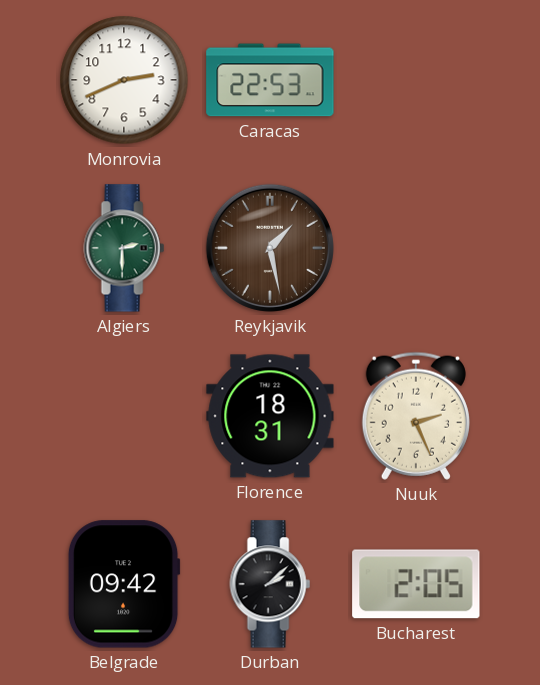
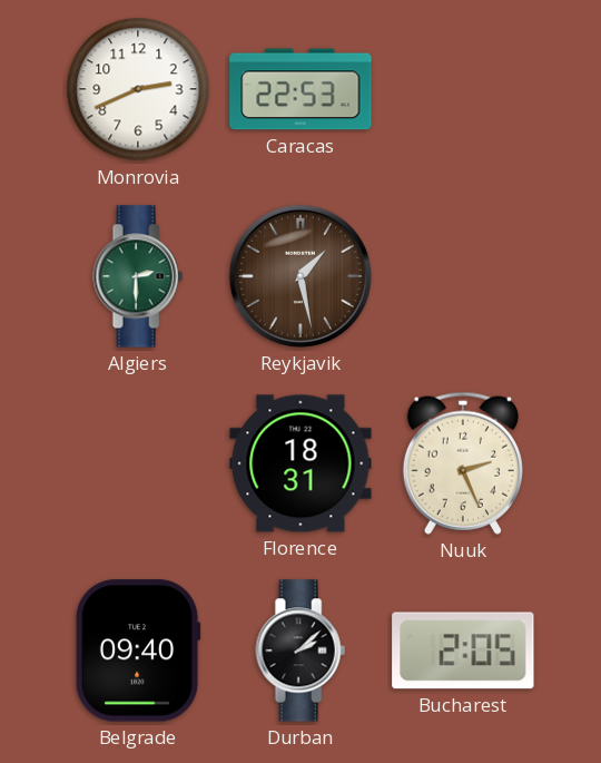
Belgrade: 09:42 -> 09:40 (138, 650)
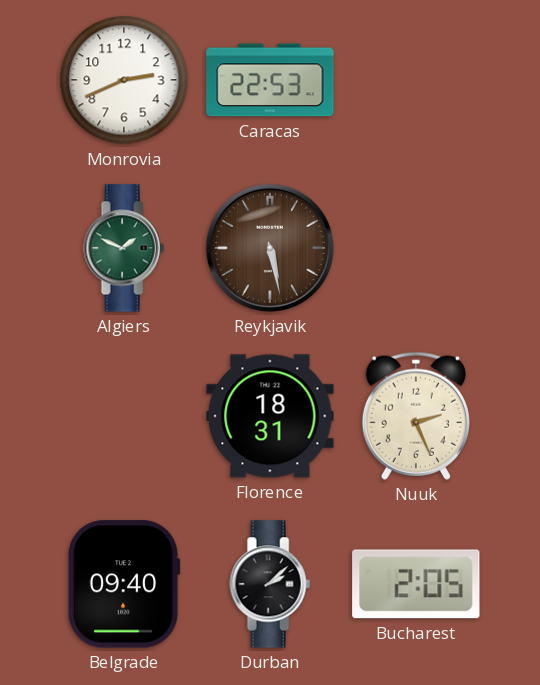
Algiers: 2:30 -> 1:49 (124, 248)
Reykjavik: 1:28 -> 5:28 (270, 248)
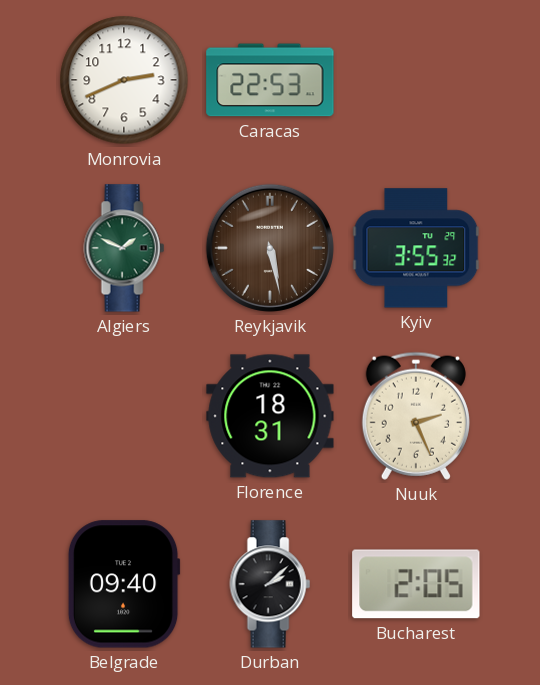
Kyiv: none -> 3:55 (416, 248)
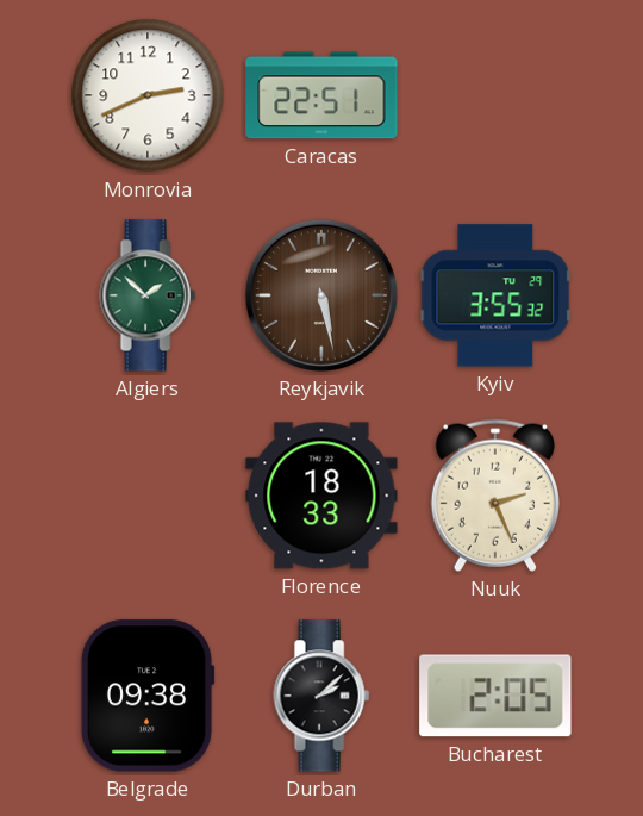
Caracas: 22:53 -> 22:51 (321, 95)
Algiers: 1:49 -> 1:52 (148, 295)
Florence: 18:31 -> 18:33 (321, 496)
Belgrade: 09:40 -> 09:38 (148, 696)
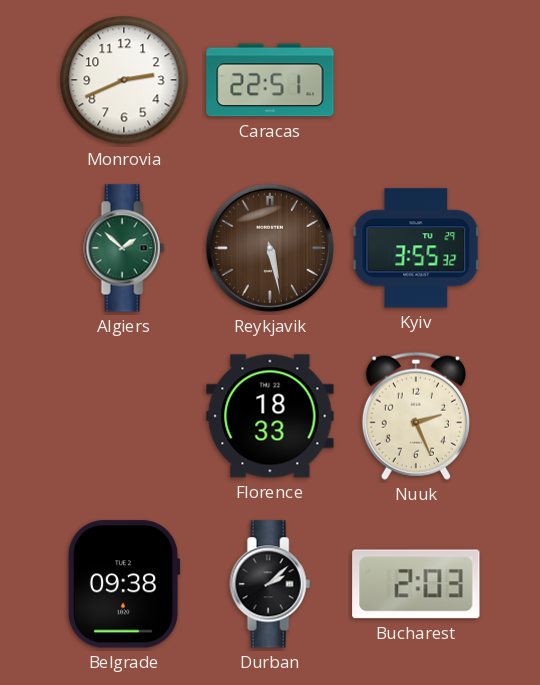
Bucharest: 2:05 -> 2:03 (416, 584)
